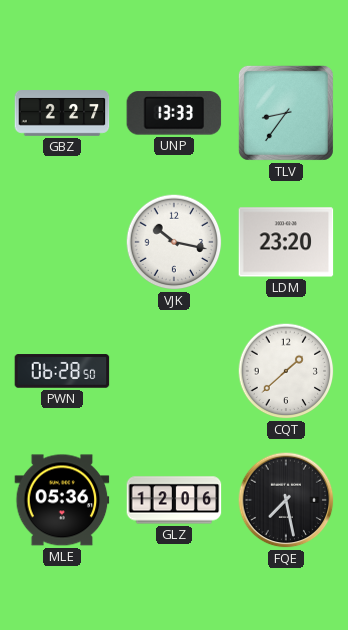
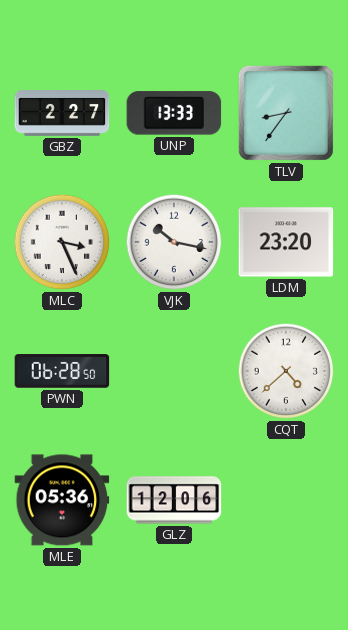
MLC: none -> 3:26 (62, 242)
CQT: 1:38 -> 4:38 (286, 371)
FQE: 7:28 -> none (286, 500)
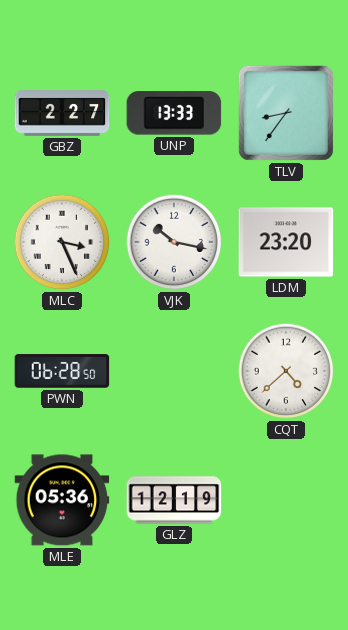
GLZ: 12:06 -> 12:19 (174, 500)
